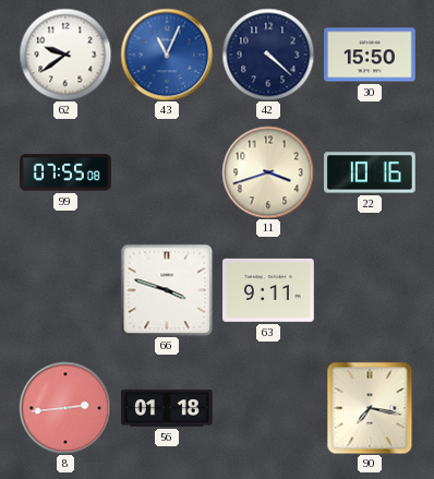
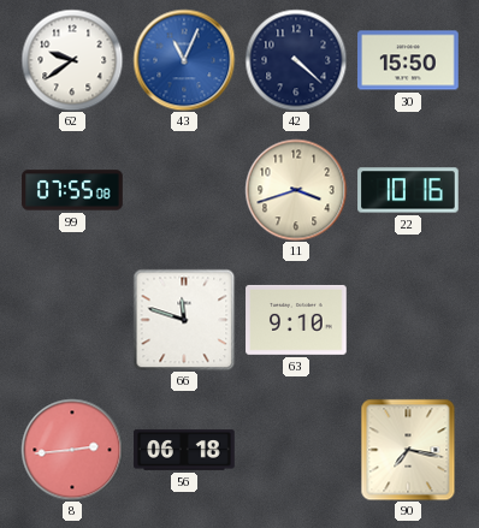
66: 3:48 -> 11:48 (184, 320)
63: 9:11 -> 9:10 (296, 320)
56: 01:18 -> 06:18 (184, 450)
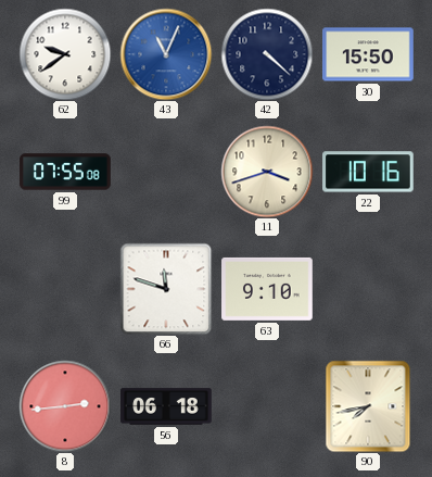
90: 7:17 -> 7:43 (368, 406)
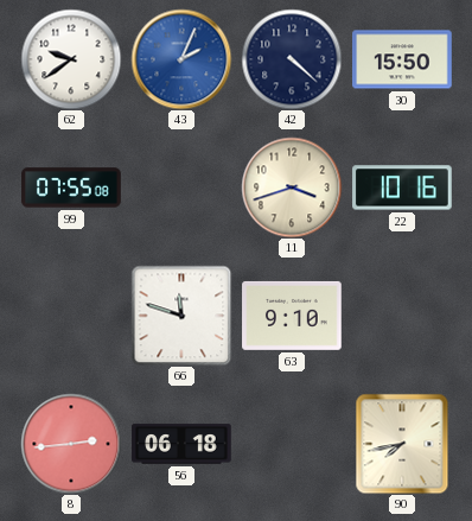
43: 11:04 -> 2:04 (181, 59)
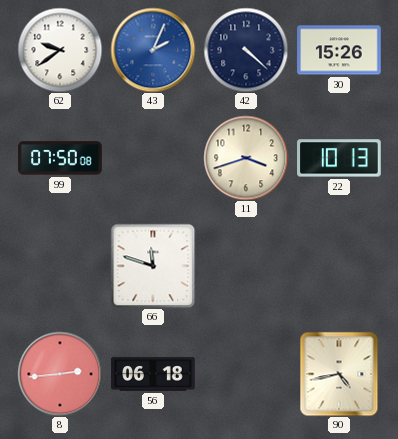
30: 15:50 -> 15:26 (339, 50)
99: 07:55 -> 07:50 (60, 158)
22: 10:16 -> 10:13 (339, 158)
63: 9:10 -> none (292, 316)
90: 7:43 -> 4:43 (339, 374)
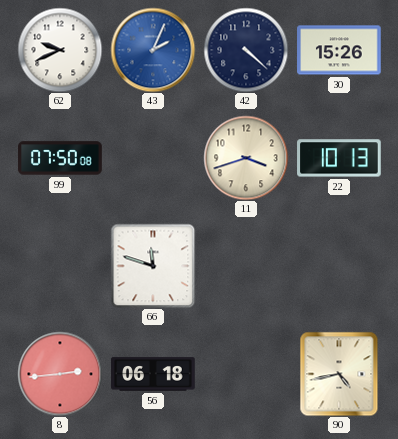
62: 9:39 -> 9:41 (60, 50)
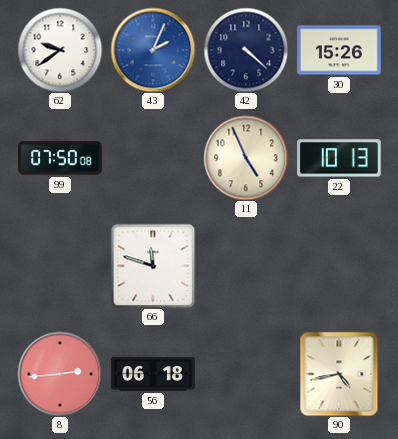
62: 9:41 -> 9:39 (60, 50)
11: 3:42 -> 4:56 (246, 158)
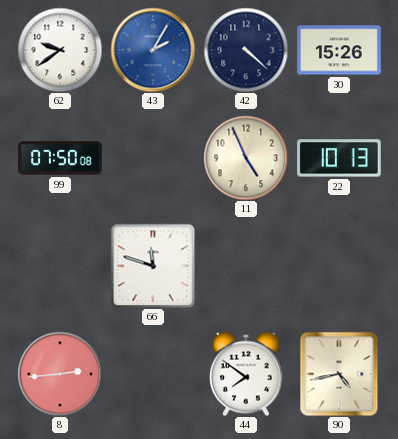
43: 2:04 -> 2:05 (153, 50)
56: 06:18 -> none (153, 374)
44: none -> 7:51 (247, 374)
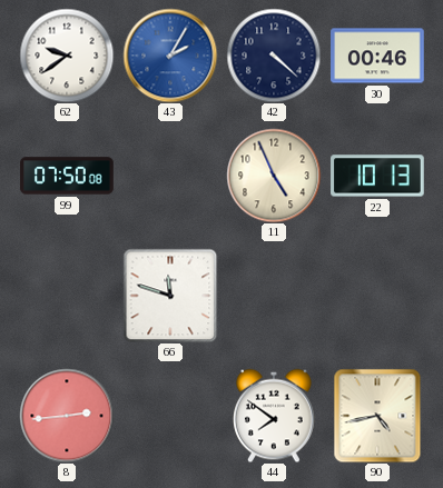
30: 15:26 -> 00:46 (377, 56)
